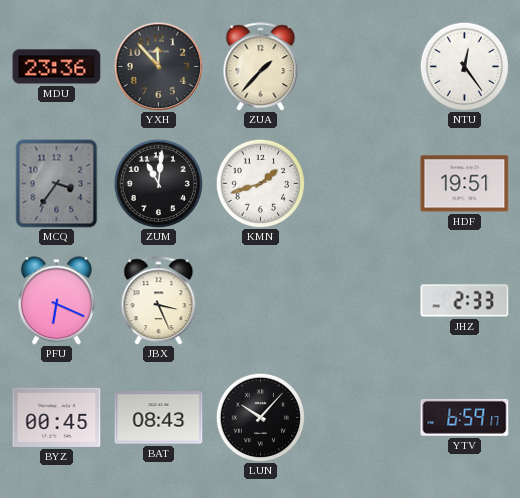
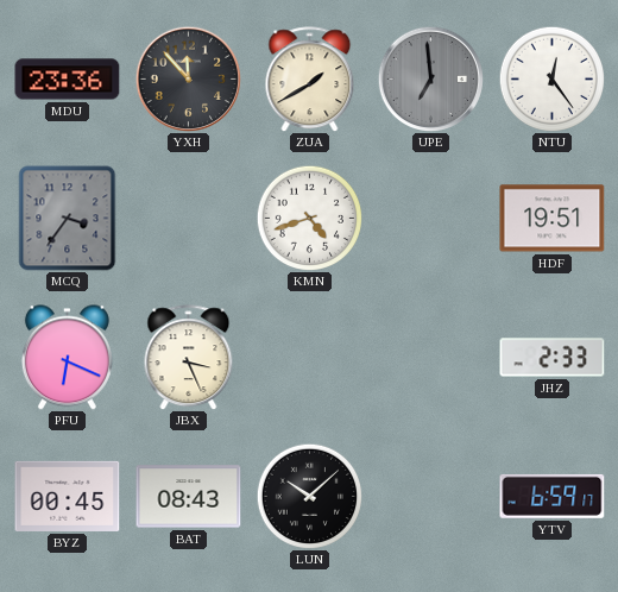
ZUA: 1:37 -> 1:40 (310, 80)
UPE: none -> 6:59 (430, 78)
ZUM: 11:01 -> none (158, 183)
KMN: 1:42 -> 4:42 (309, 218)
LUN: 10:07 -> 10:08 (309, 496)
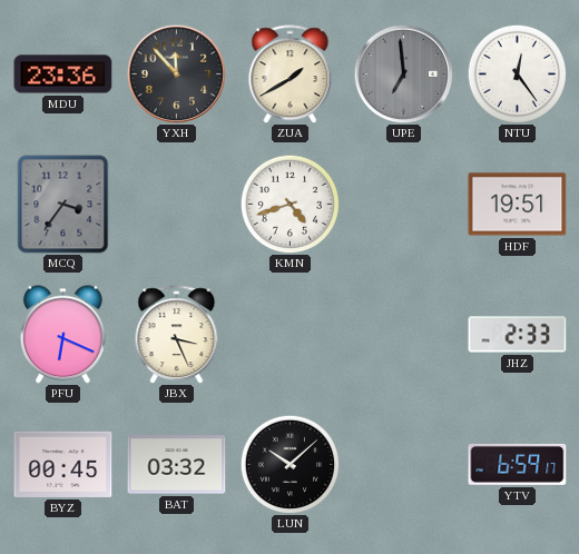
BAT: 08:43 -> 03:32 (177, 465)
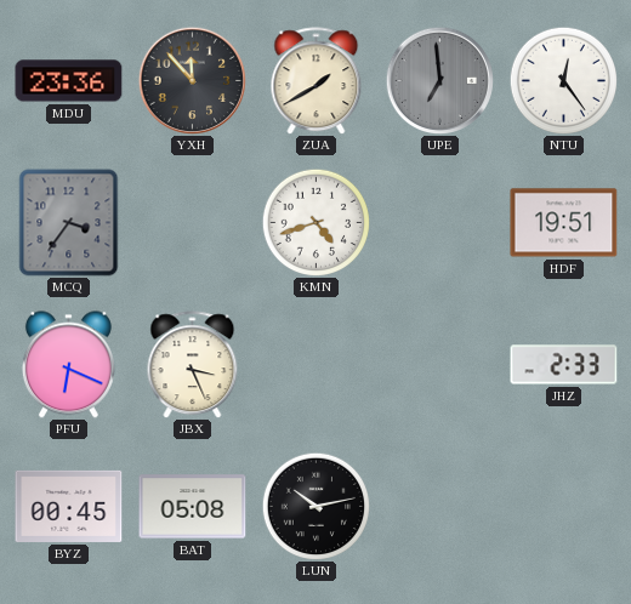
BAT: 03:32 -> 05:08 (193, 507)
LUN: 10:08 -> 10:13 (315, 506)
YTV: 6:59 -> none (518, 464)
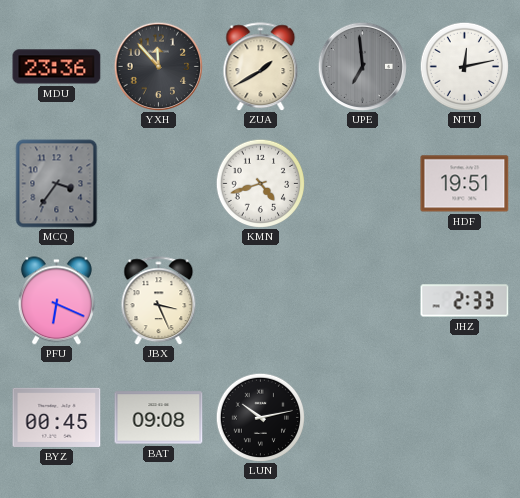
NTU: 12:24 -> 12:13 (464, 66)
BAT: 05:08 -> 09:08 (159, 418)
